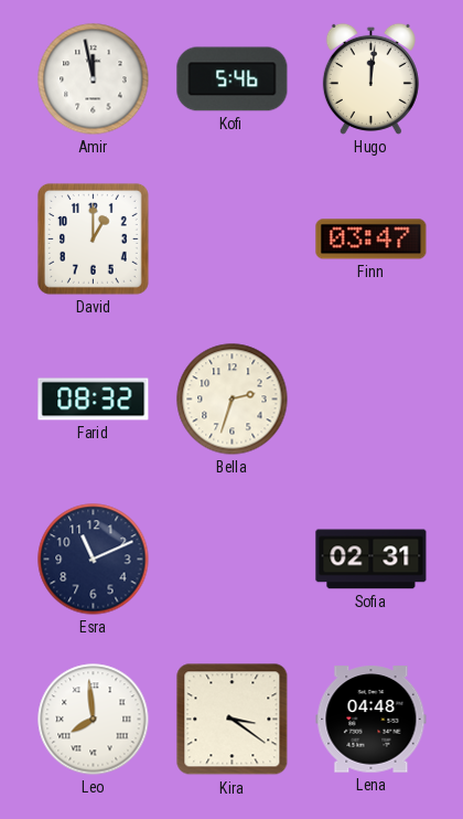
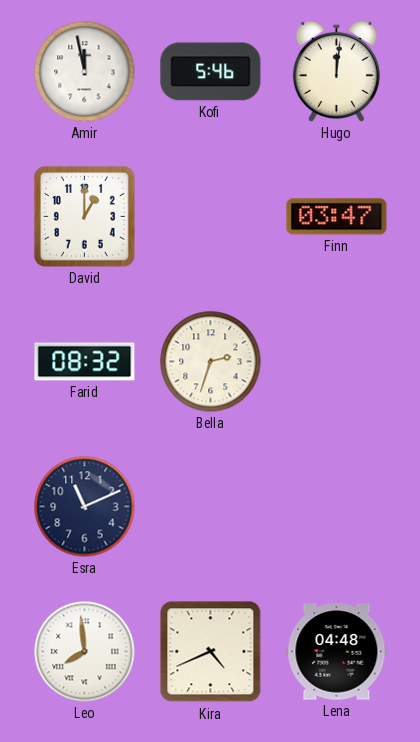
Sofia: 02:31 -> none (372, 560)
Kira: 3:21 -> 4:41 (211, 652)
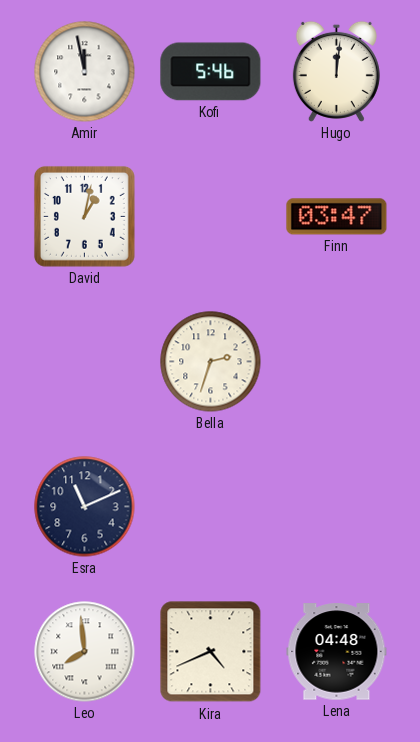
David: 1:00 -> 1:02 (84, 216)
Farid: 08:32 -> none (85, 362)
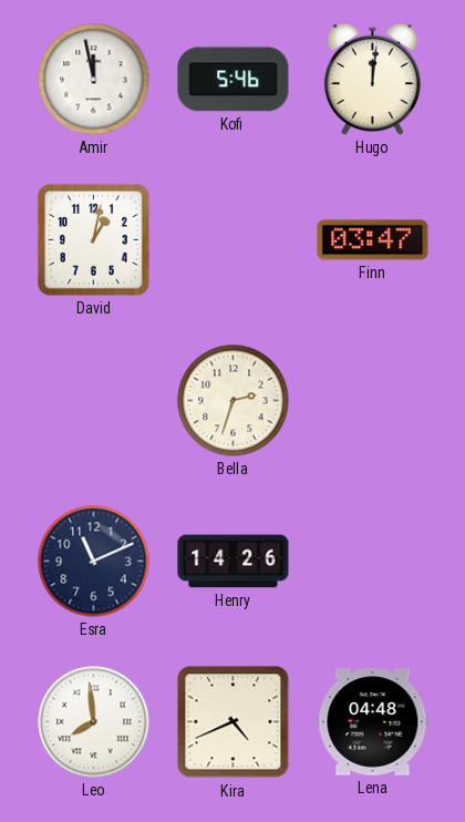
Henry: none -> 14:26 (234, 562)
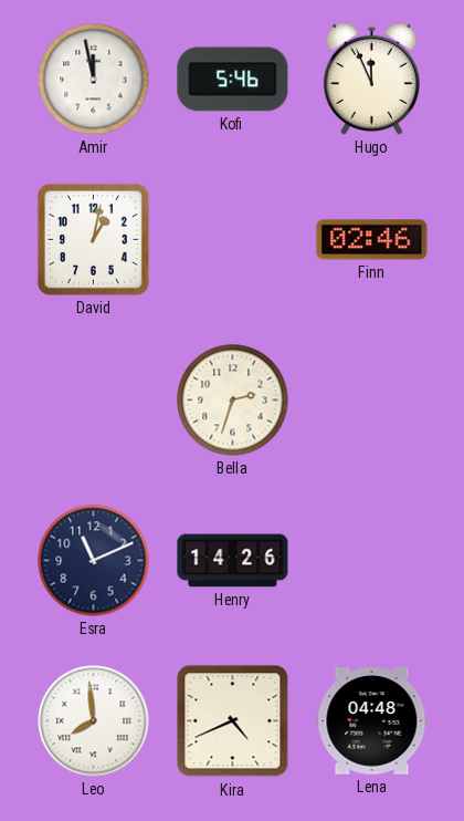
Hugo: 12:01 -> 11:56 (371, 79)
Finn: 03:47 -> 02:46 (372, 240)
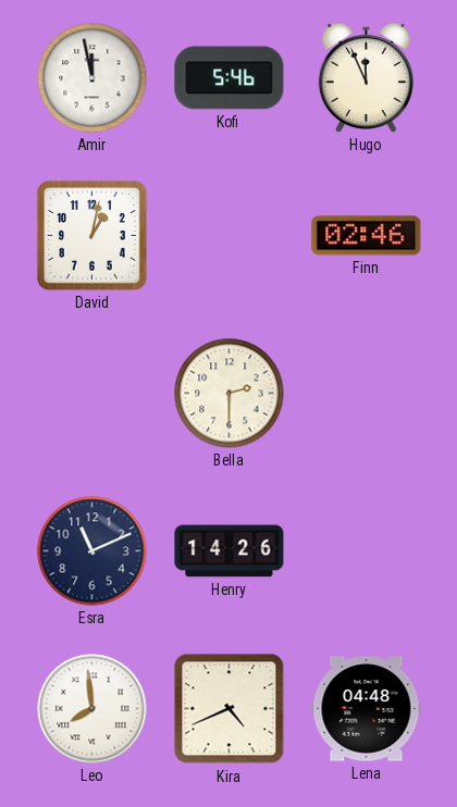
Bella: 2:33 -> 2:30 (230, 394)
